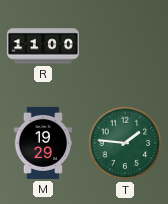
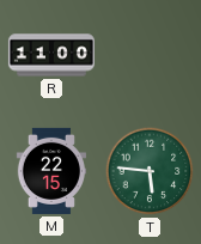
M: 19:29 -> 22:15 (50, 171)
T: 1:46 -> 5:46 (150, 171)
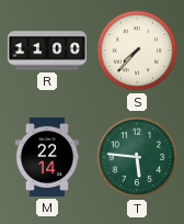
S: none -> 7:37 (137, 51)
M: 22:15 -> 22:14 (46, 157)
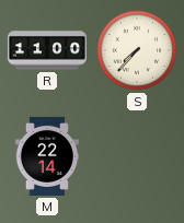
T: 5:46 -> none (137, 157)
